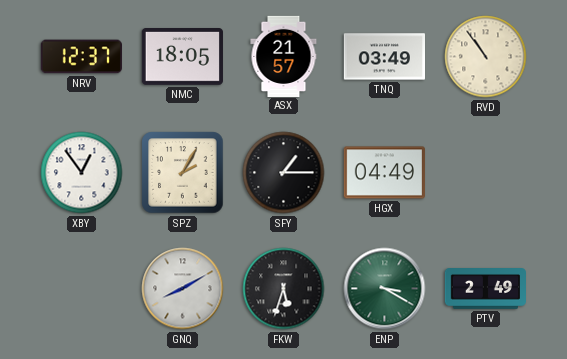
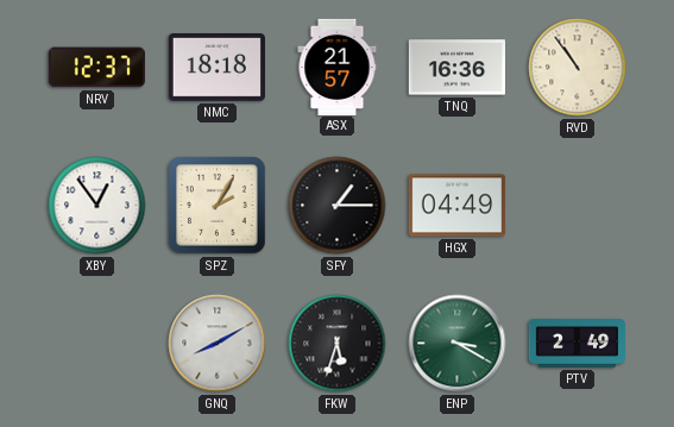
NMC: 18:05 -> 18:18 (216, 68)
TNQ: 03:49 -> 16:36 (456, 68)
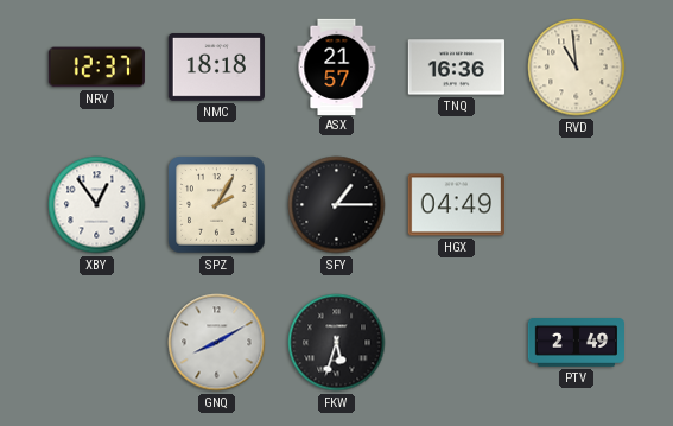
RVD: 10:54 -> 10:59 (577, 68)
ENP: 3:20 -> none (458, 344)
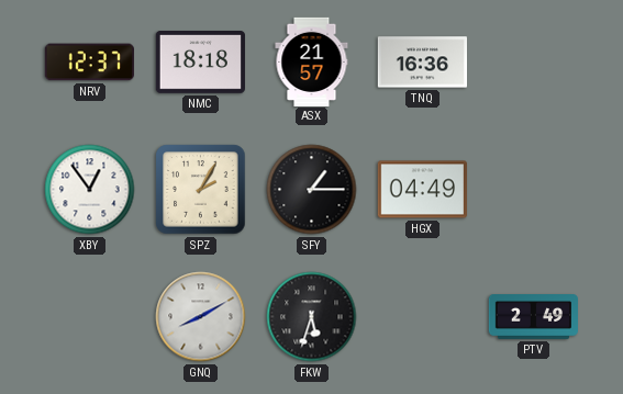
RVD: 10:59 -> none (577, 68)
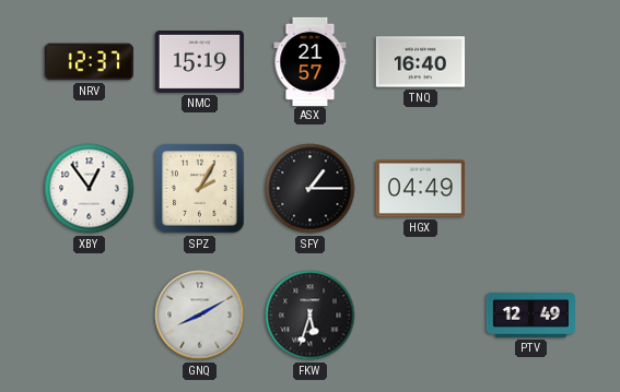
NMC: 18:18 -> 15:19 (199, 62)
TNQ: 16:36 -> 16:40 (420, 62)
PTV: 2:49 -> 12:49 (530, 316)
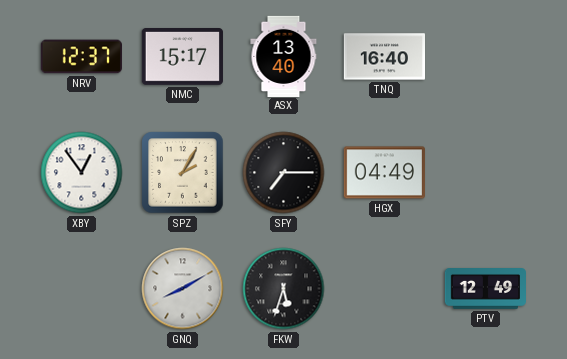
NMC: 15:19 -> 15:17 (182, 57)
ASX: 21:57 -> 13:40 (284, 56)
SFY: 1:15 -> 7:15 (284, 173)
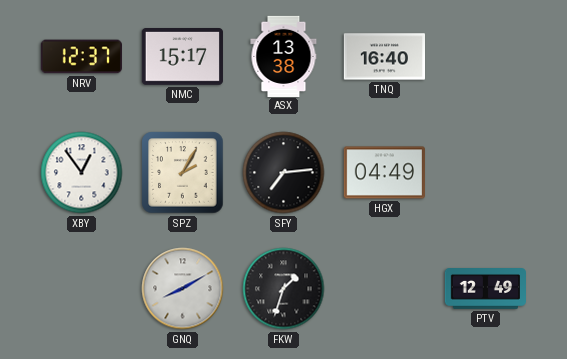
ASX: 13:40 -> 13:38 (284, 56)
SFY: 7:15 -> 7:14 (284, 173)
FKW: 5:33 -> 1:33 (284, 289)
